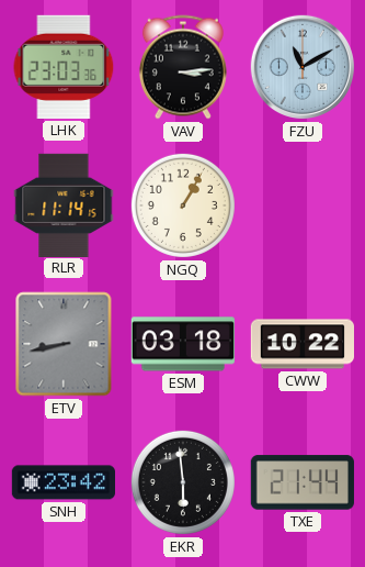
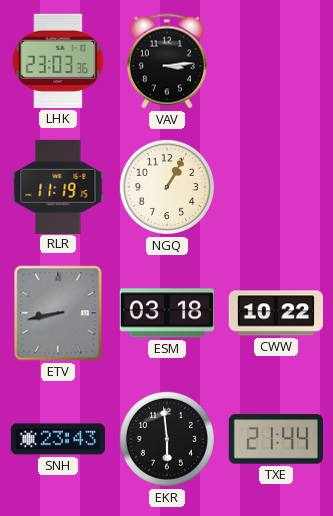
FZU: 11:10 -> none (303, 67)
RLR: 11:14 -> 11:19 (58, 186)
SNH: 23:42 -> 23:43 (57, 439)
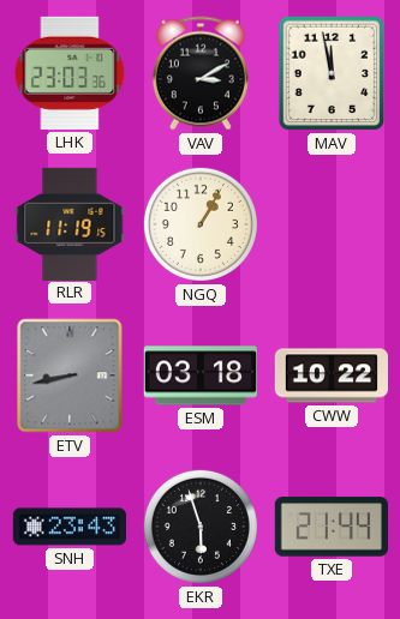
VAV: 3:14 -> 3:10 (201, 73)
MAV: none -> 11:58 (332, 73)
EKR: 5:59 -> 5:57 (201, 527)
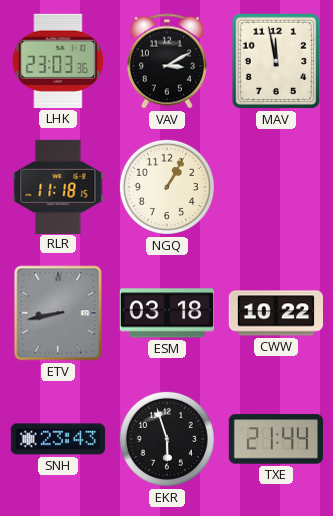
RLR: 11:19 -> 11:18 (58, 186)
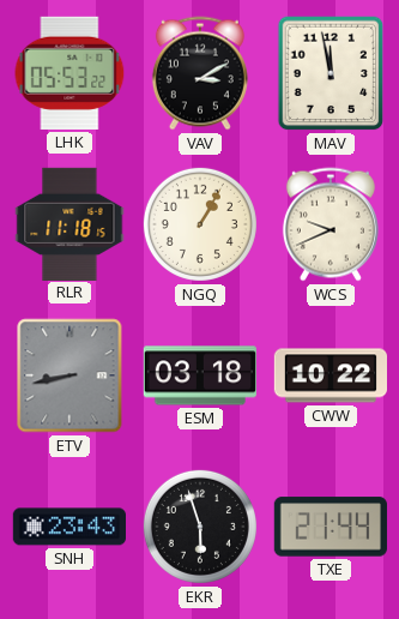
LHK: 23:03 -> 05:53 (69, 73)
WCS: none -> 9:41 (331, 224)
